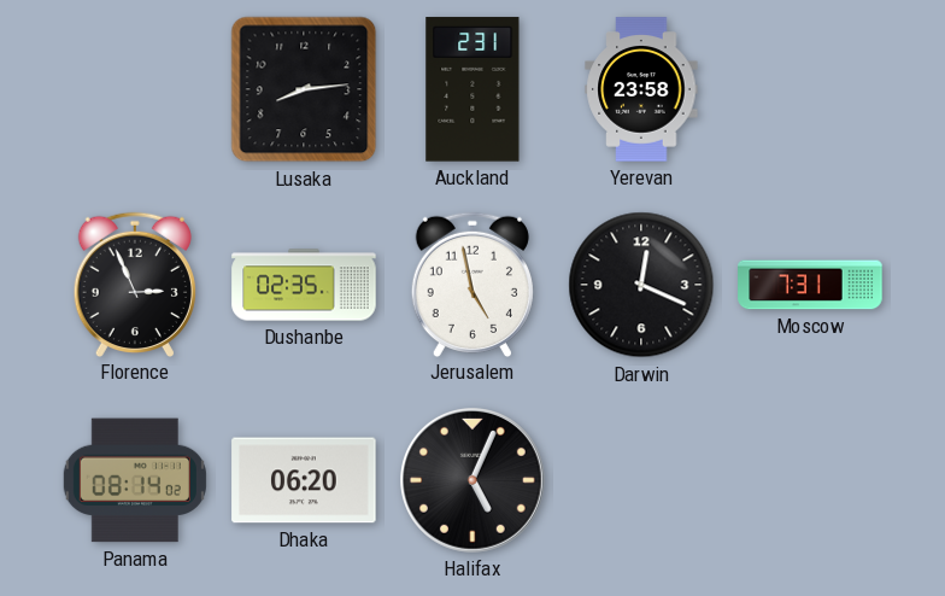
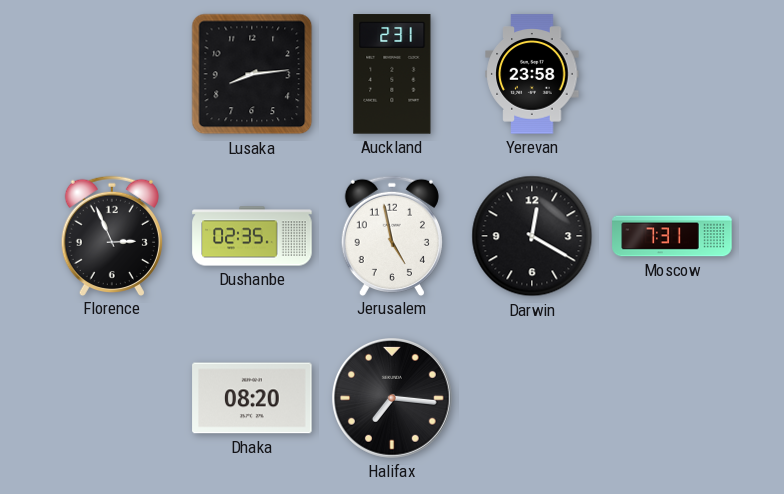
Darwin: 12:19 -> 12:20 (532, 236)
Panama: 08:14 -> none (135, 480)
Dhaka: 06:20 -> 08:20 (252, 398)
Halifax: 5:04 -> 7:16 (393, 399)
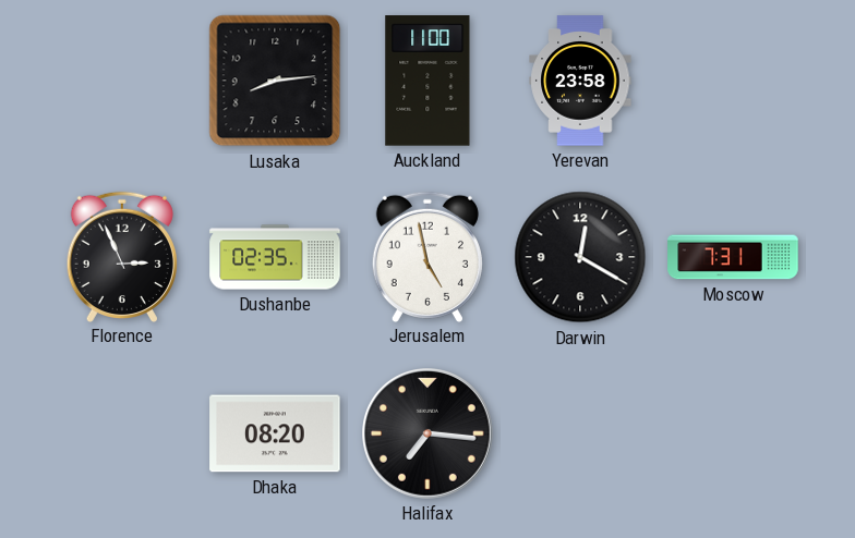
Auckland: 2:31 -> 11:00 (427, 81)
